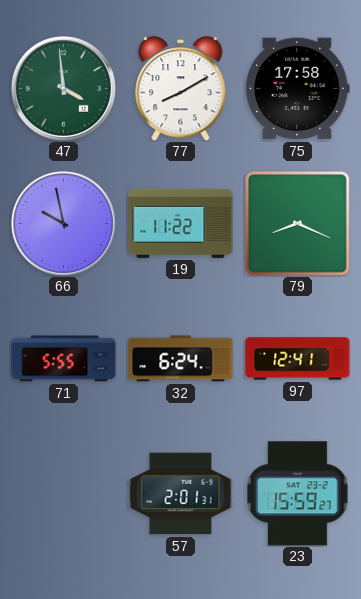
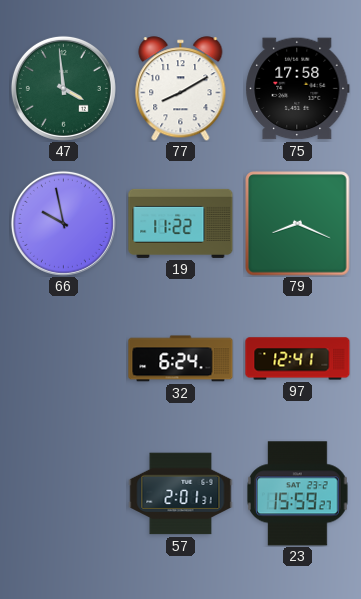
71: 5:55 -> none (64, 359)
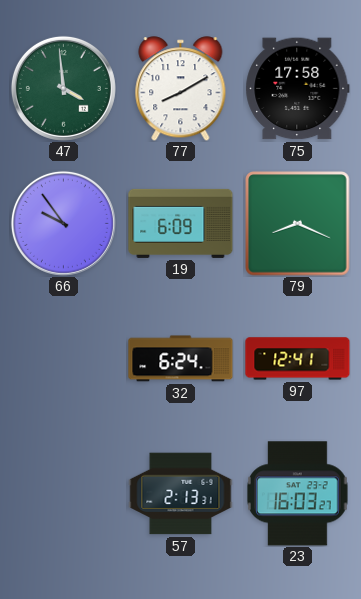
66: 9:58 -> 9:54 (63, 223)
19: 11:22 -> 6:09 (181, 223)
57: 2:01 -> 2:13 (181, 494)
23: 15:59 -> 16:03 (298, 494)
